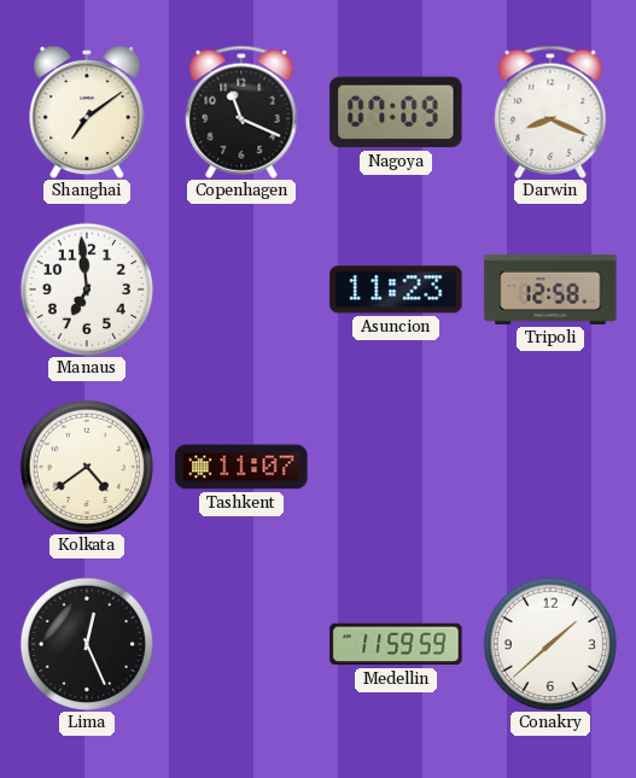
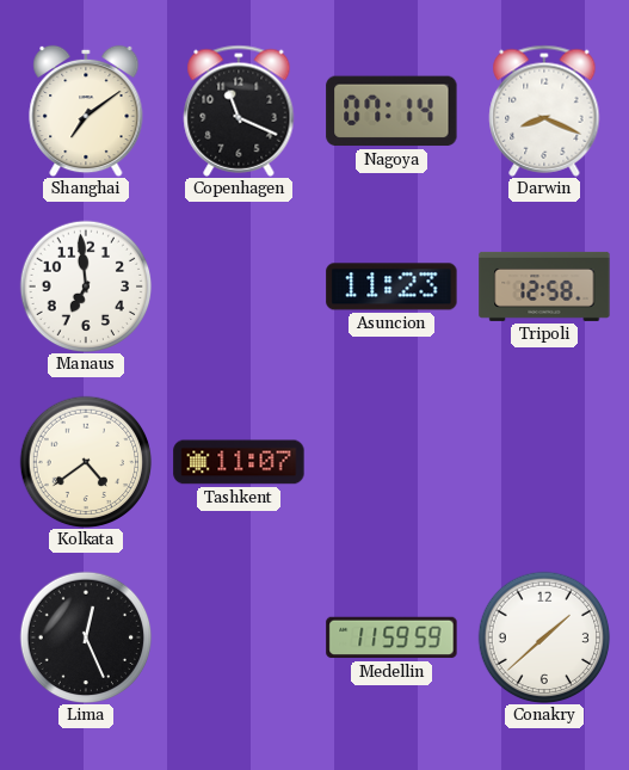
Nagoya: 07:09 -> 07:14 (391, 111)
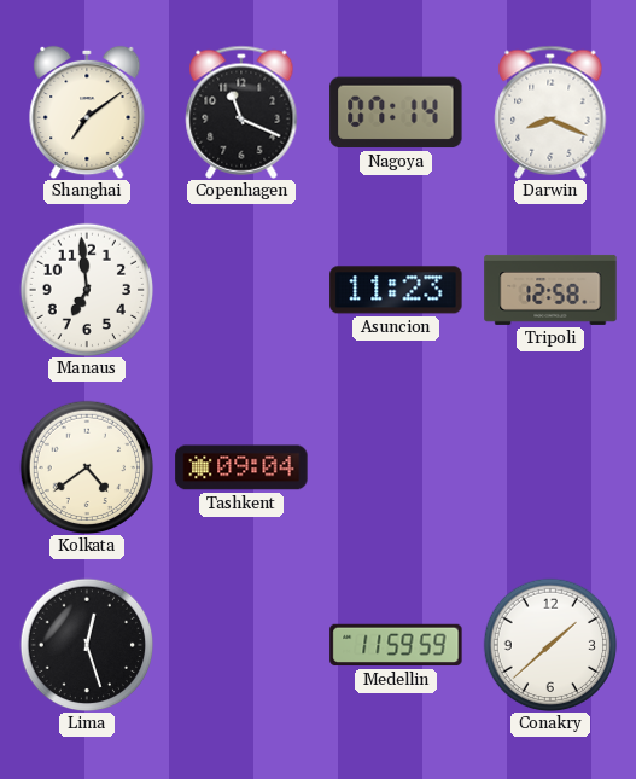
Tashkent: 11:07 -> 09:04 (241, 467)
Lima: 12:26 -> 12:27 (87, 645)
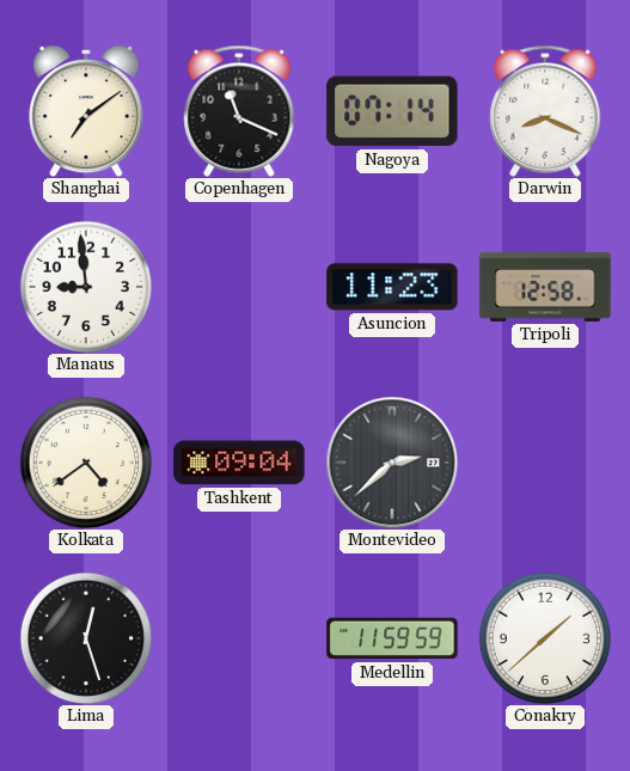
Manaus: 6:59 -> 8:59 (86, 287)
Montevideo: none -> 2:38 (392, 463)
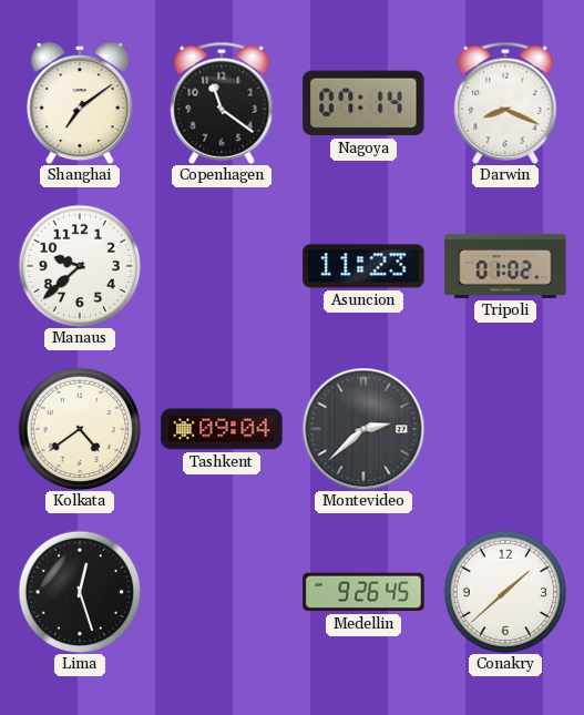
Copenhagen: 11:19 -> 11:21 (222, 103)
Manaus: 8:59 -> 9:38 (80, 266)
Tripoli: 12:58 -> 01:02 (505, 266)
Medellin: 11:59 -> 9:26 (363, 592)
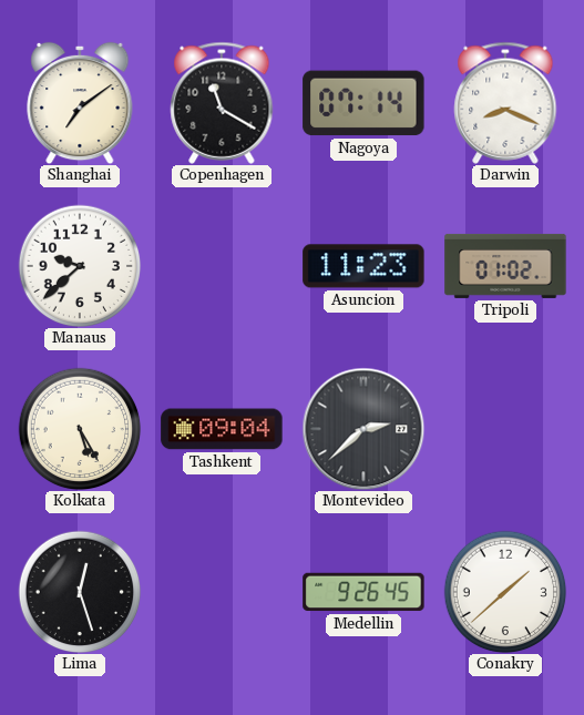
Copenhagen: 11:21 -> 11:20 (222, 103)
Kolkata: 4:39 -> 5:25 (80, 429)
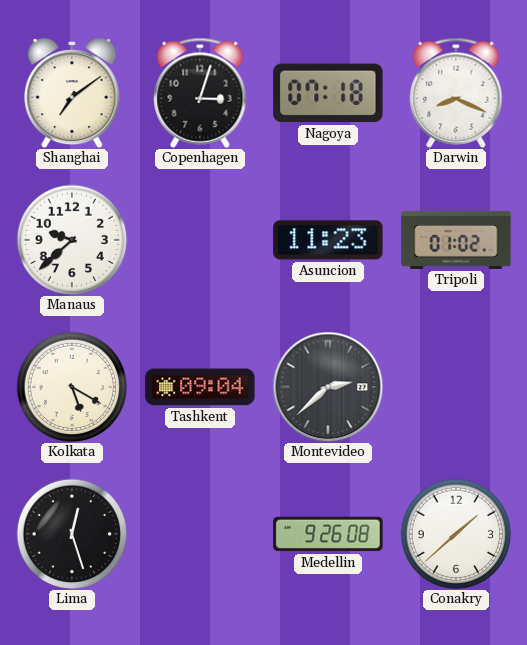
Copenhagen: 11:20 -> 3:03 (200, 93)
Nagoya: 07:14 -> 07:18 (328, 93)
Kolkata: 5:25 -> 5:20 (72, 387)
Medellin: 9:26:45 -> 9:26:08 (328, 534)
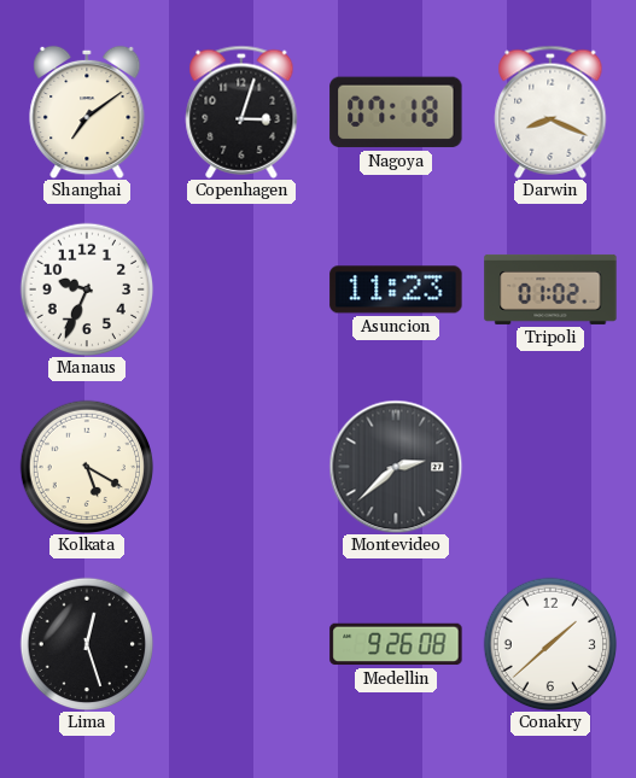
Manaus: 9:38 -> 9:34 (87, 289)
Tashkent: 09:04 -> none (200, 387)
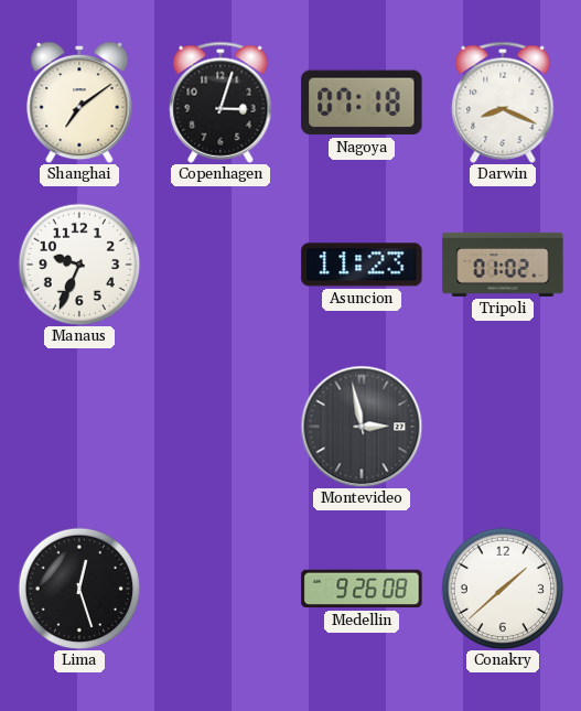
Kolkata: 5:20 -> none (87, 467)
Montevideo: 2:38 -> 2:58 (362, 427)
